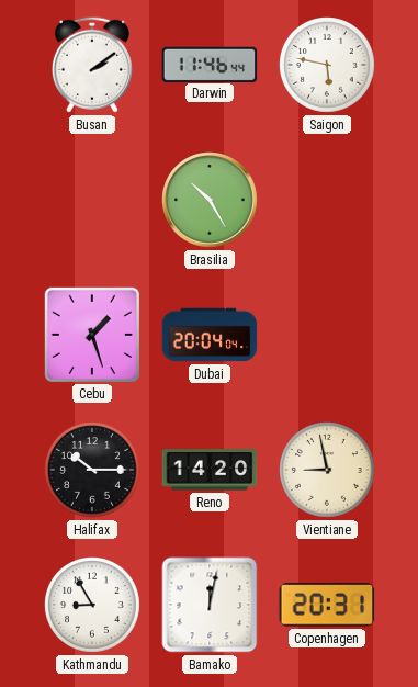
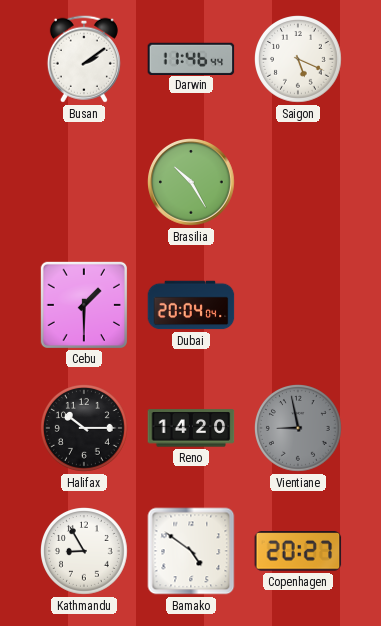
Saigon: 5:47 -> 5:19 (299, 60)
Cebu: 1:27 -> 1:30 (83, 304)
Vientiane dial: cream -> grey (299, 429)
Bamako: 12:02 -> 4:51 (191, 551)
Copenhagen: 20:31 -> 20:27 (298, 551)
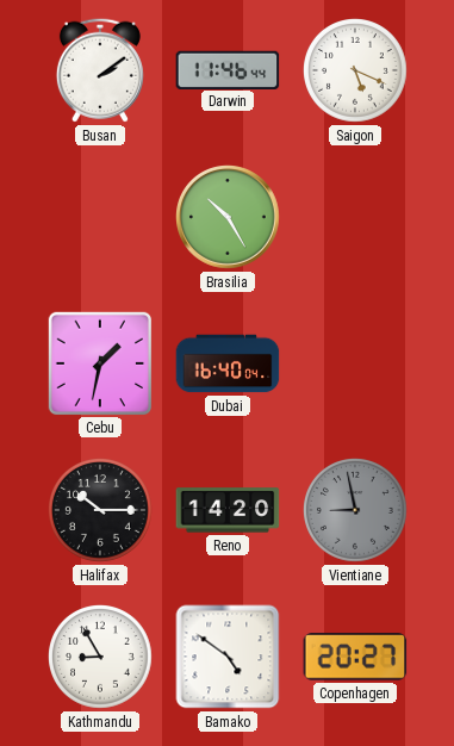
Cebu: 1:30 -> 1:32 (99, 362)
Dubai: 20:04 -> 16:40 (228, 363)
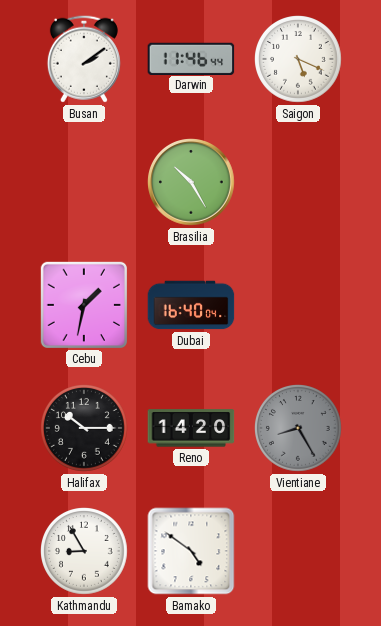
Vientiane: 8:58 -> 8:25 (299, 429)
Copenhagen: 20:27 -> none (355, 657)
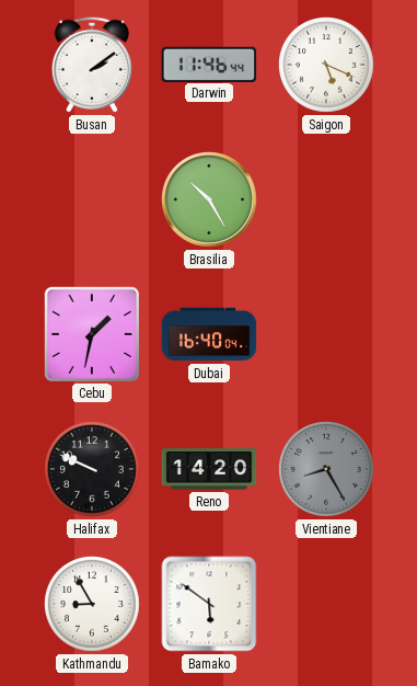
Halifax: 10:15 -> 9:49 (93, 470)
Bamako: 4:51 -> 5:51 (209, 604)
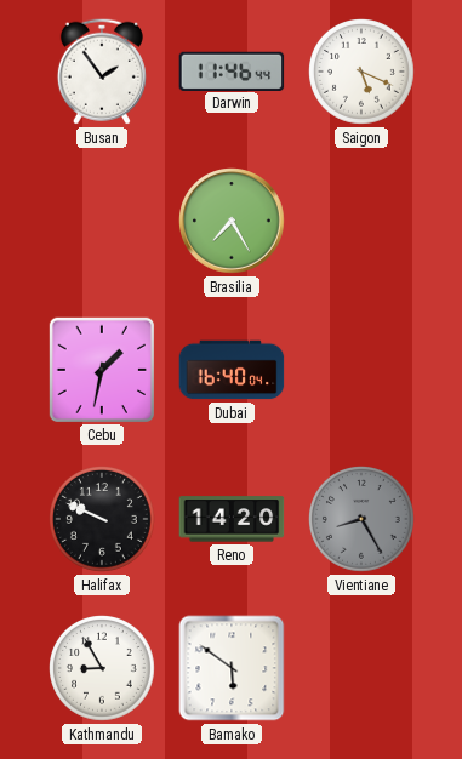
Busan: 2:09 -> 1:54 (102, 72)
Brasilia: 10:25 -> 7:25 (232, 221)
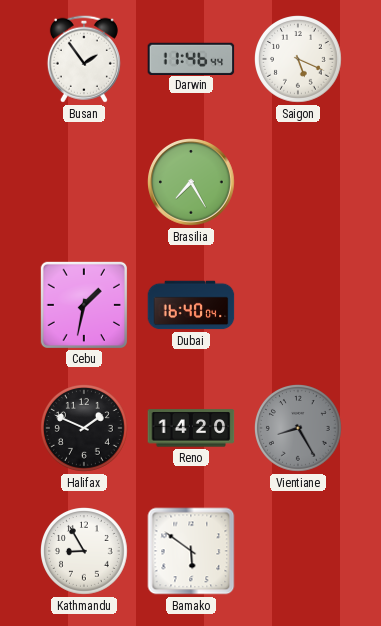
Halifax: 9:49 -> 1:49 (85, 429)
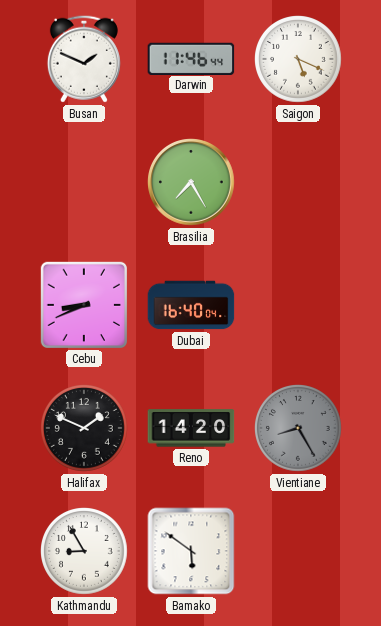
Busan: 1:54 -> 1:49 (84, 59)
Cebu: 1:32 -> 8:41 (83, 304)
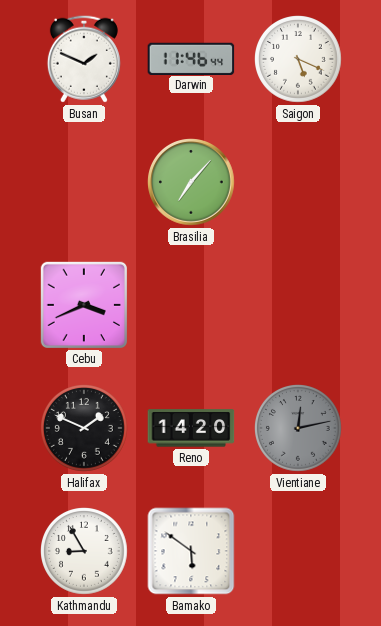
Brasilia: 7:25 -> 7:07 (191, 182)
Cebu: 8:41 -> 3:41 (83, 304)
Dubai: 16:40 -> none (191, 305)
Vientiane: 8:25 -> 12:13 (299, 429)
